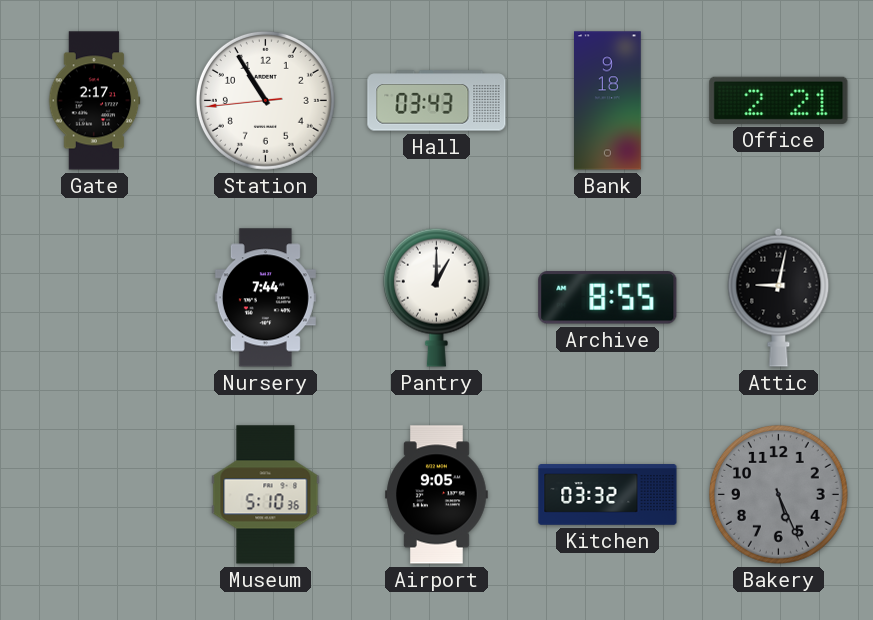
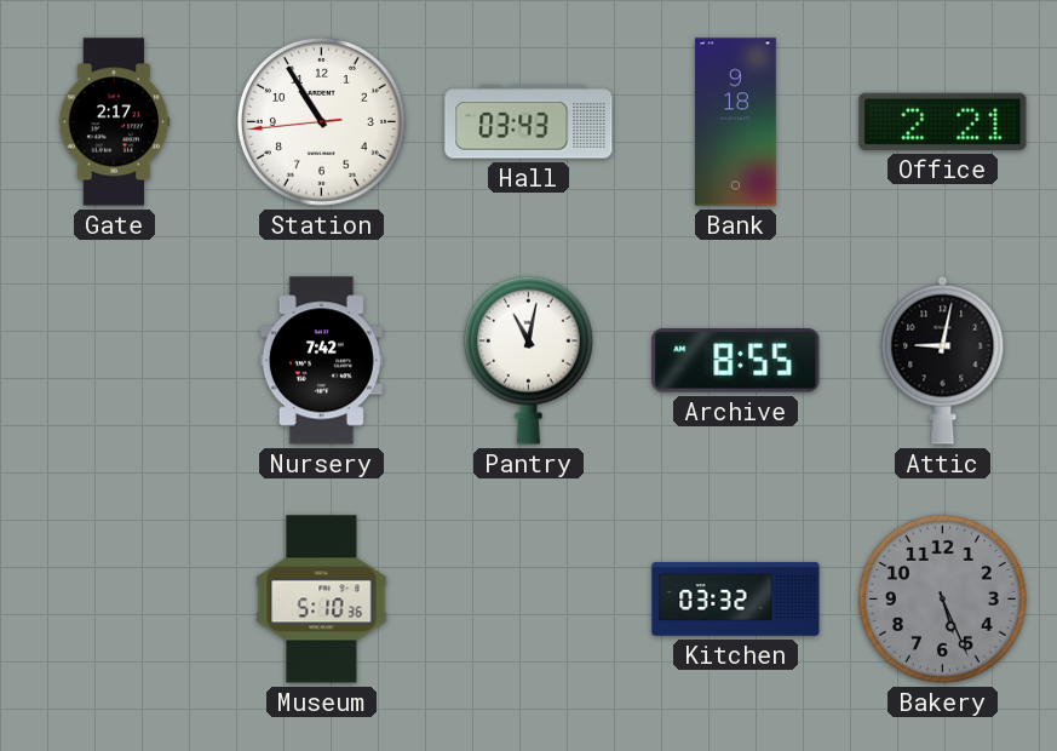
Nursery: 7:44 -> 7:42 (321, 361)
Pantry: 1:00 -> 11:02 (528, 360)
Airport: 9:05 -> none (437, 495)
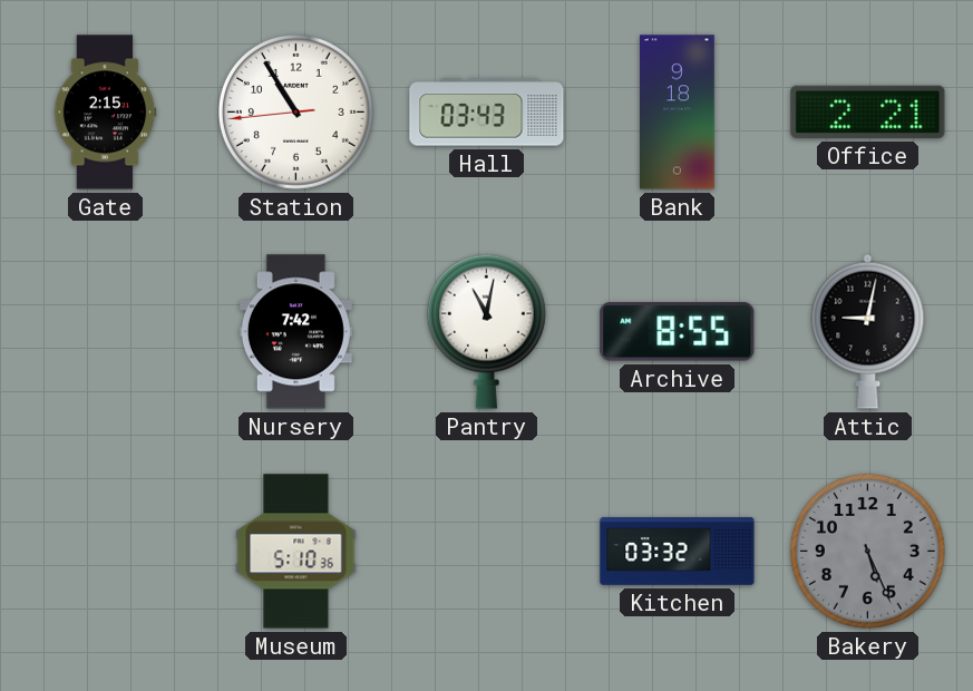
Gate: 2:17 -> 2:15 (105, 113)
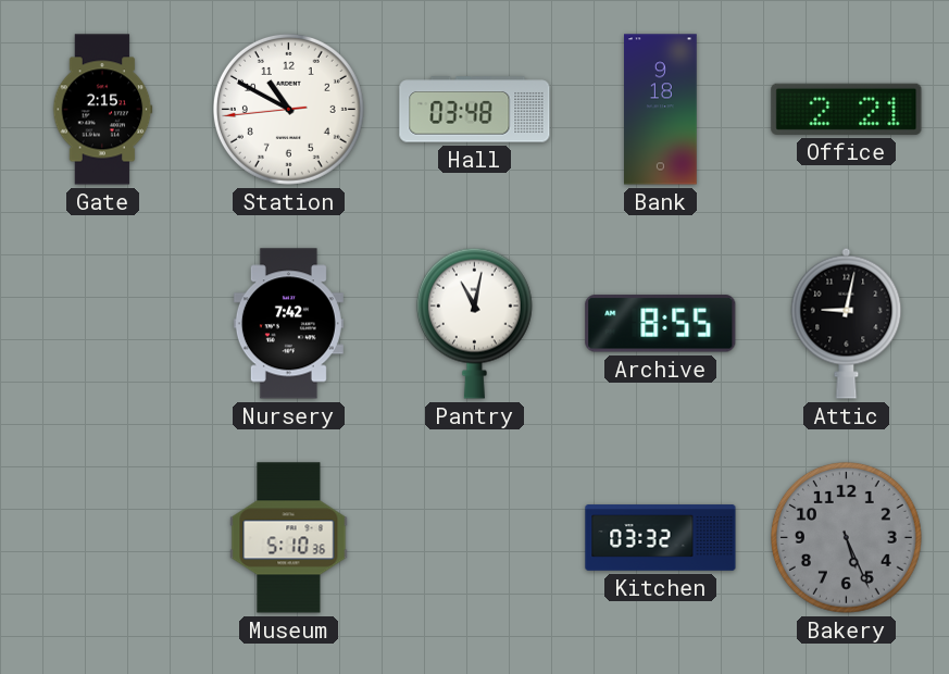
Station: 10:54 -> 10:49 (288, 109)
Hall: 03:43 -> 03:48 (475, 110)
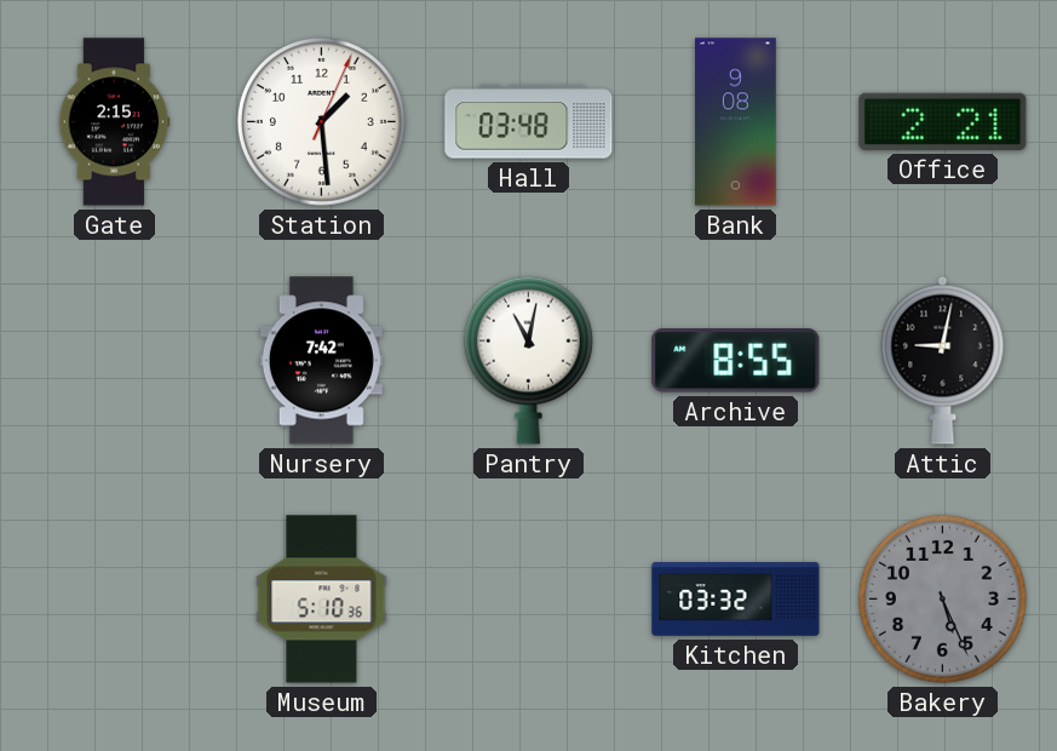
Station: 10:49 -> 1:29 (321, 121)
Bank: 9:18 -> 9:08 (736, 122)
